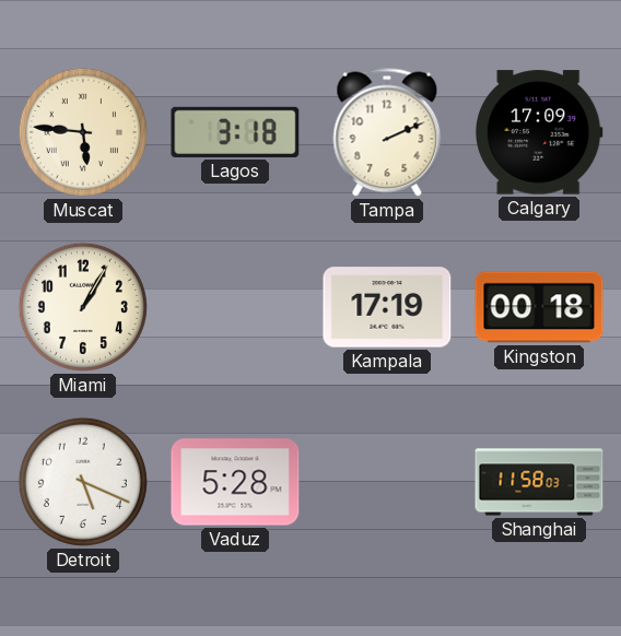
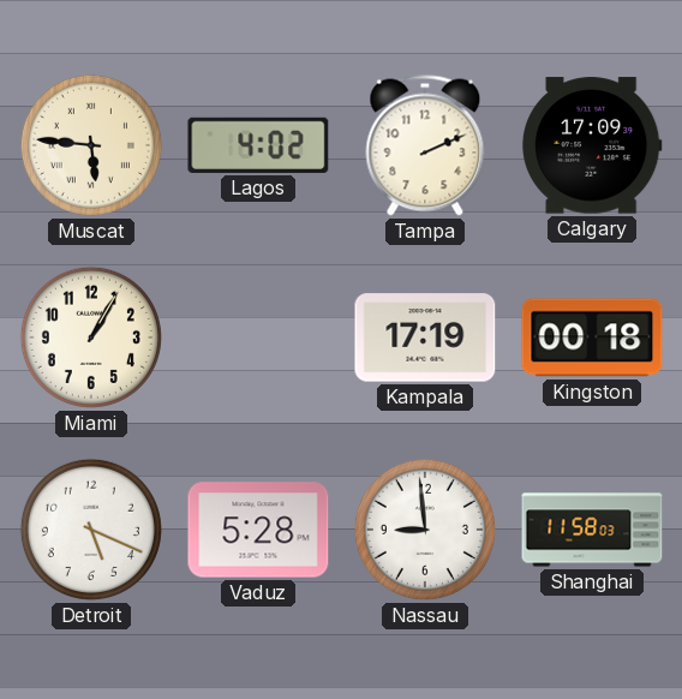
Lagos: 3:18 -> 4:02 (258, 145)
Nassau: none -> 8:59 (425, 530)
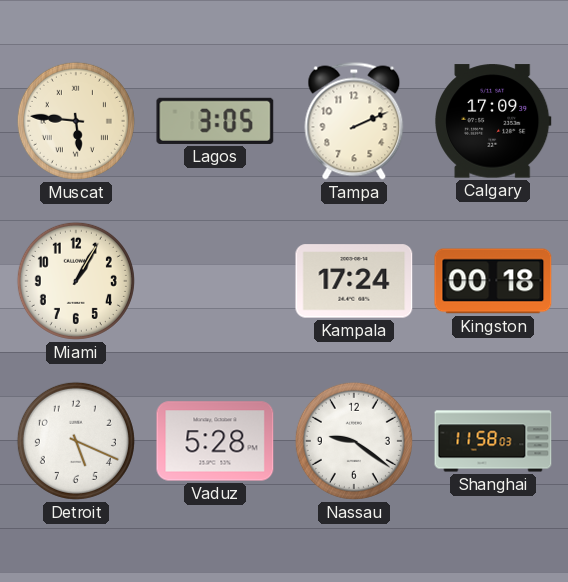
Lagos: 4:02 -> 3:05 (215, 121)
Kampala: 17:19 -> 17:24 (354, 281)
Nassau: 8:59 -> 9:21 (354, 441)
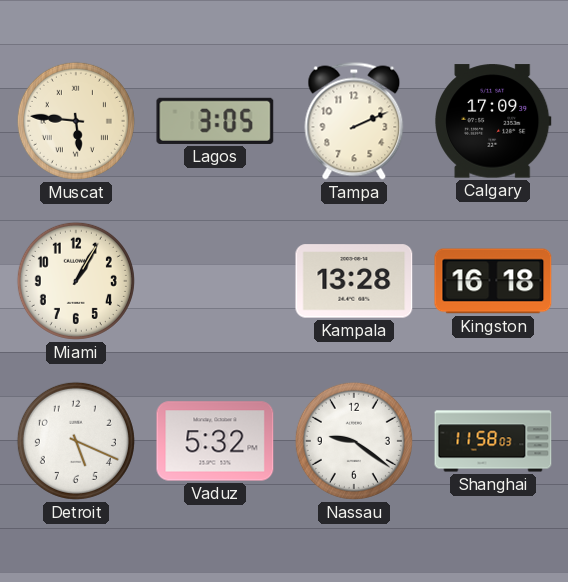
Kampala: 17:24 -> 13:28 (354, 281)
Kingston: 00:18 -> 16:18 (493, 281)
Vaduz: 5:28 -> 5:32 (215, 441)
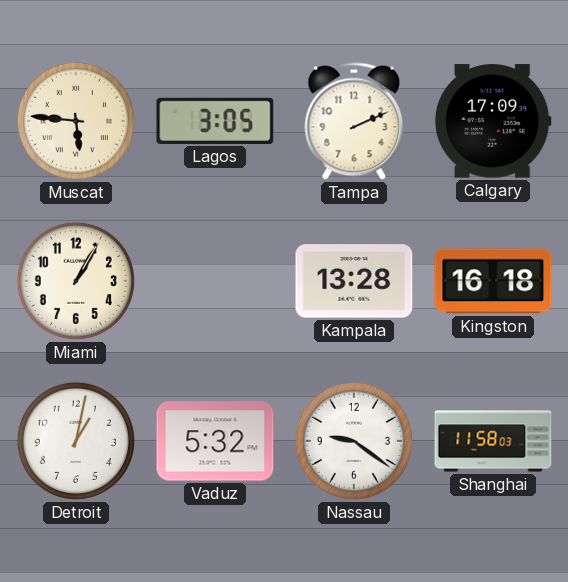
Detroit: 5:19 -> 1:02 (76, 441)
